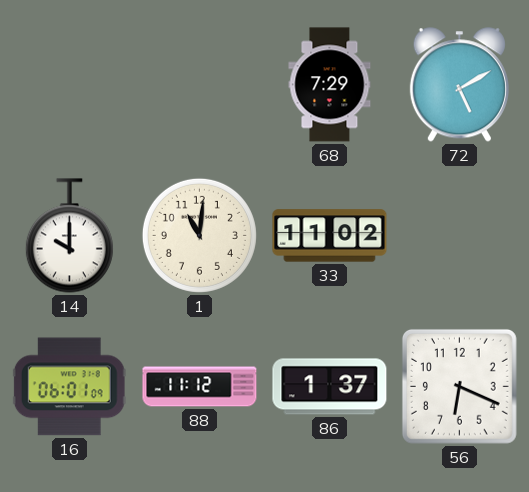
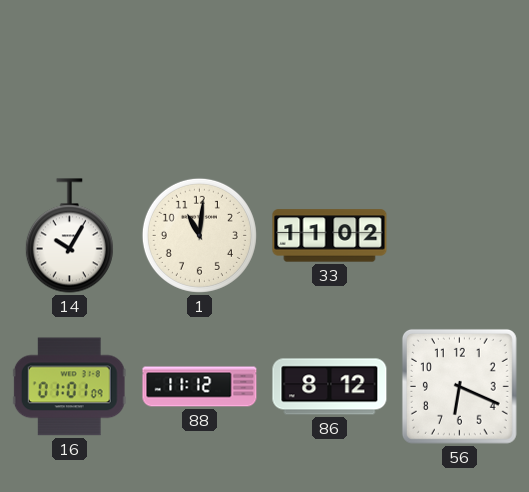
68: 7:29 -> none (330, 85)
72: 5:10 -> none (459, 85)
14: 10:00 -> 10:05 (69, 236)
16: 06:01 -> 01:01 (69, 387)
86: 1:37 -> 8:12 (330, 387)
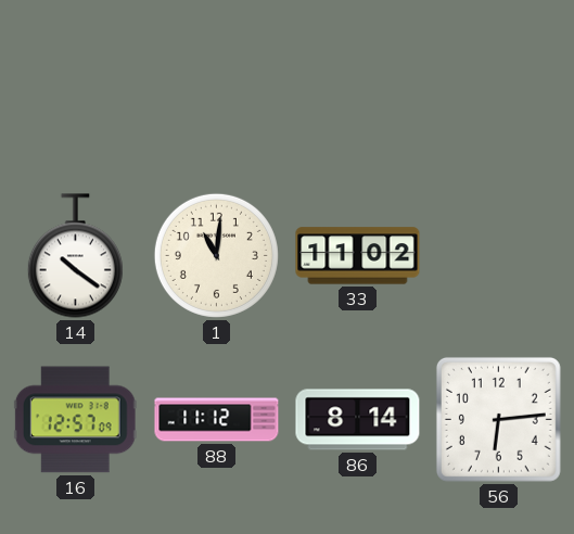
14: 10:05 -> 10:21 (75, 256)
16: 01:01 -> 12:57 (75, 420)
86: 8:12 -> 8:14 (358, 420)
56: 6:19 -> 6:14 (498, 419)
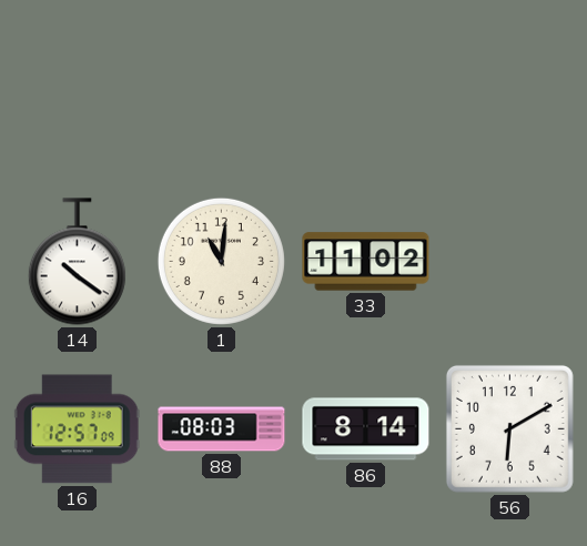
88: 11:12 -> 08:03 (222, 429)
56: 6:14 -> 6:10 (509, 428)
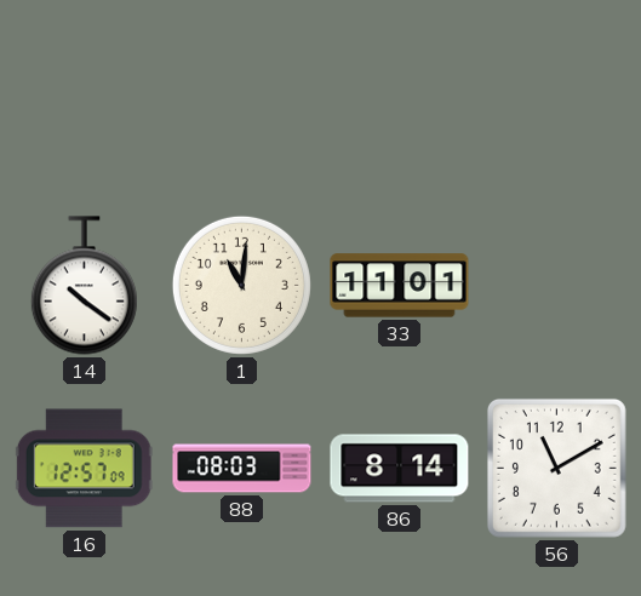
33: 11:02 -> 11:01 (400, 286)
56: 6:10 -> 11:10 (556, 468)
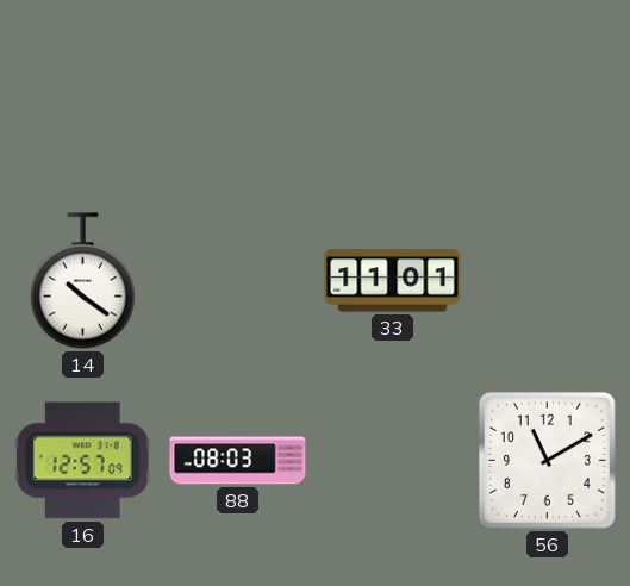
1: 11:01 -> none (241, 285)
86: 8:14 -> none (400, 469)
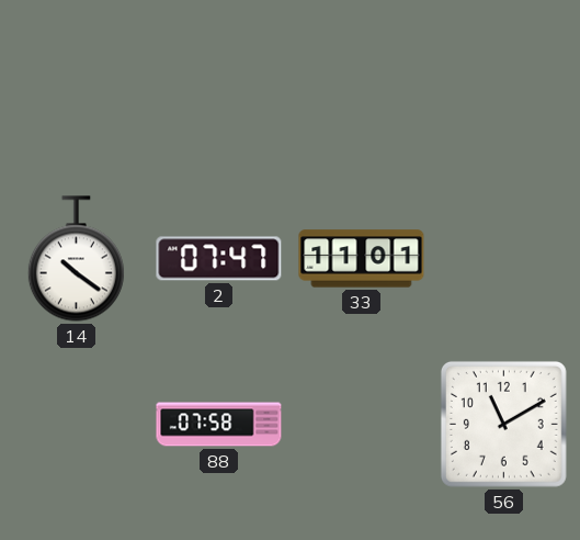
2: none -> 07:47 (219, 259)
16: 12:57 -> none (82, 461)
88: 08:03 -> 07:58 (219, 425)
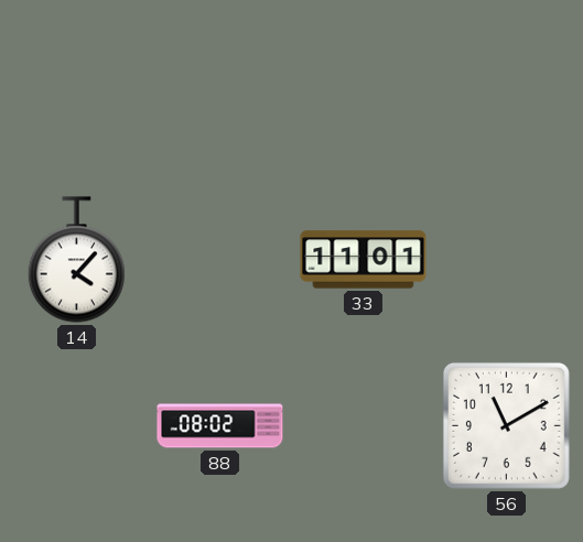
14: 10:21 -> 4:07 (76, 260)
2: 07:47 -> none (219, 259)
88: 07:58 -> 08:02 (220, 426)
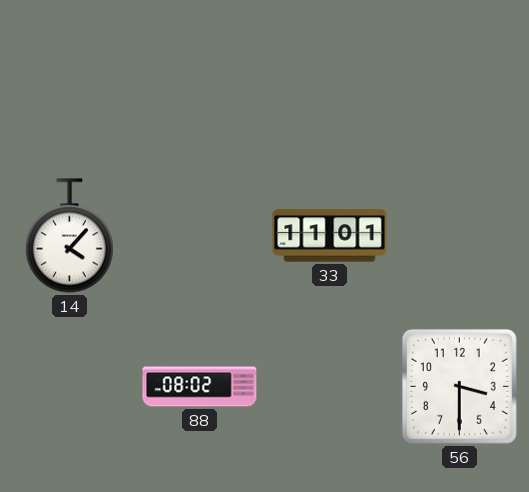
56: 11:10 -> 3:30 (459, 386)
